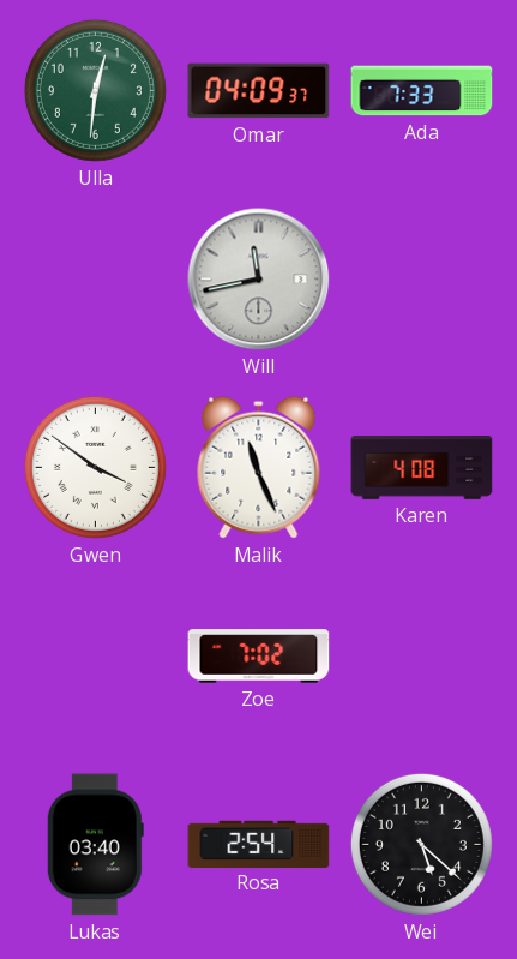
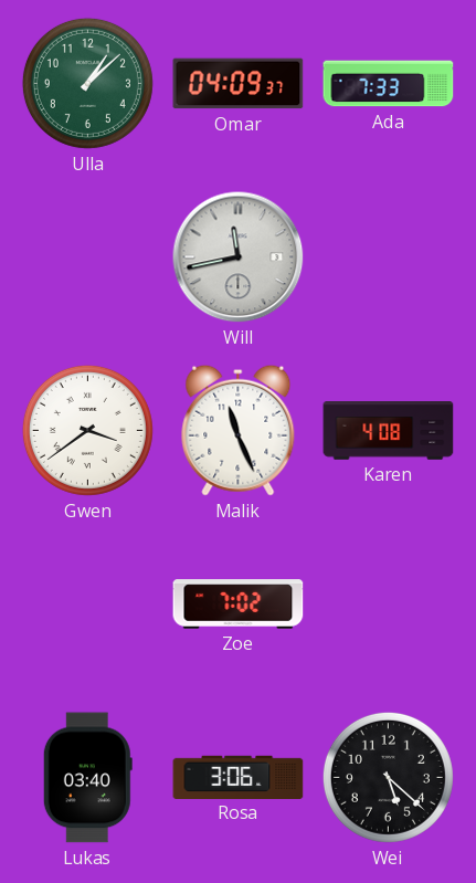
Ulla: 12:31 -> 1:08 (87, 83)
Gwen: 3:51 -> 3:39 (87, 430)
Rosa: 2:54 -> 3:06 (239, 777)
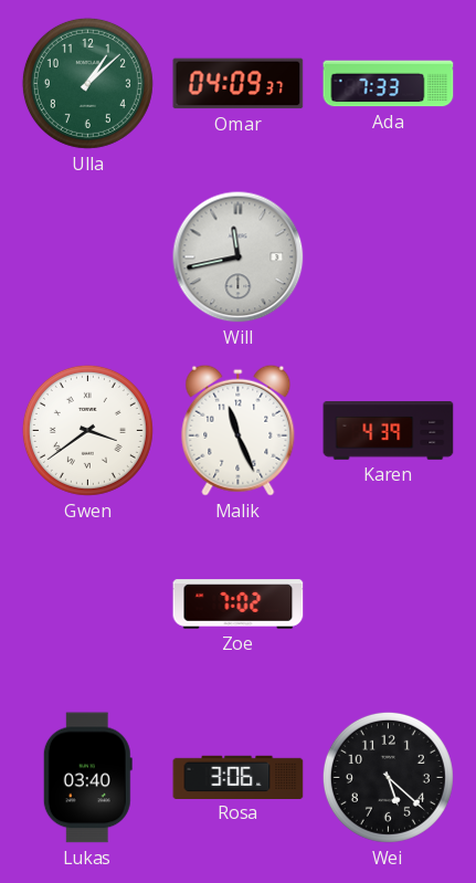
Karen: 4:08 -> 4:39 (389, 431)
